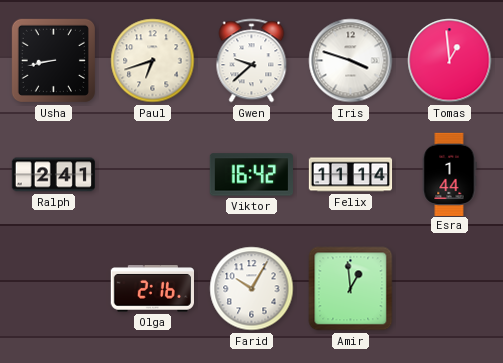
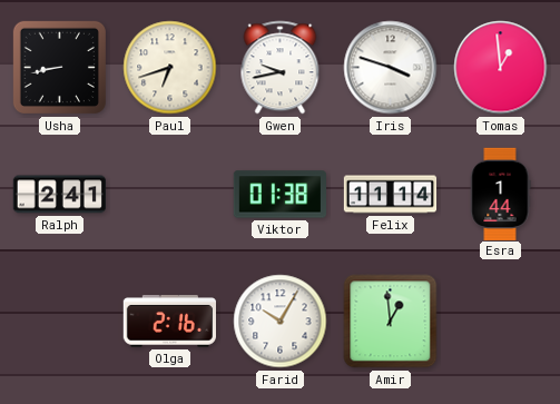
Gwen: 9:38 -> 9:43 (281, 68)
Viktor: 16:42 -> 01:38 (279, 195)
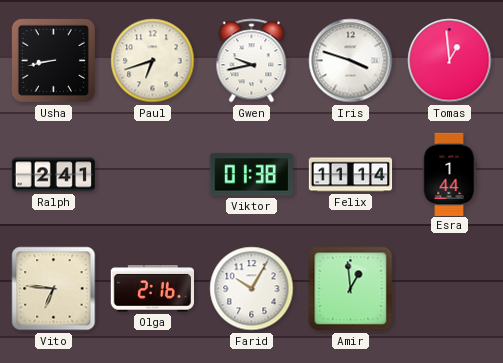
Vito: none -> 6:46 (54, 289)
